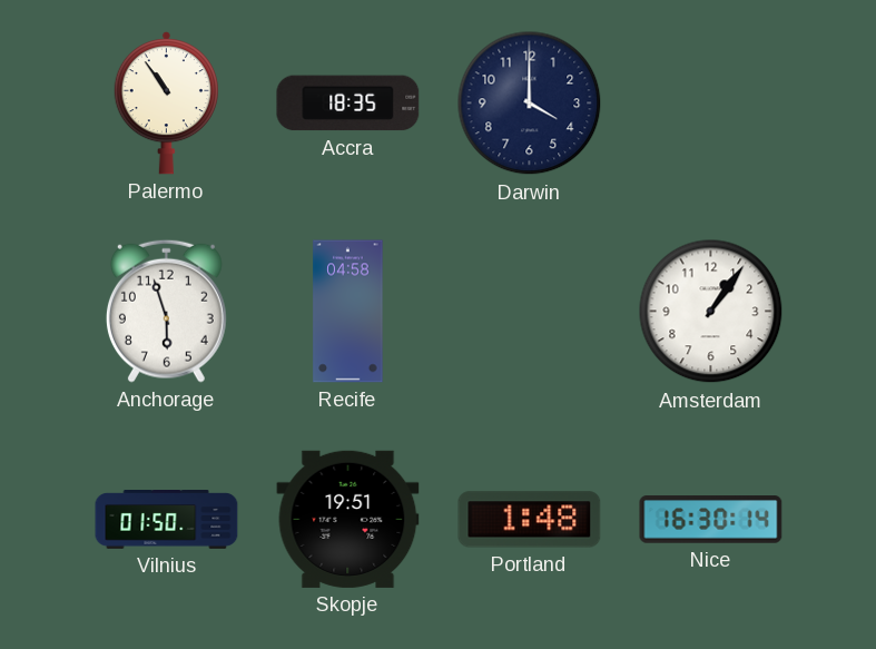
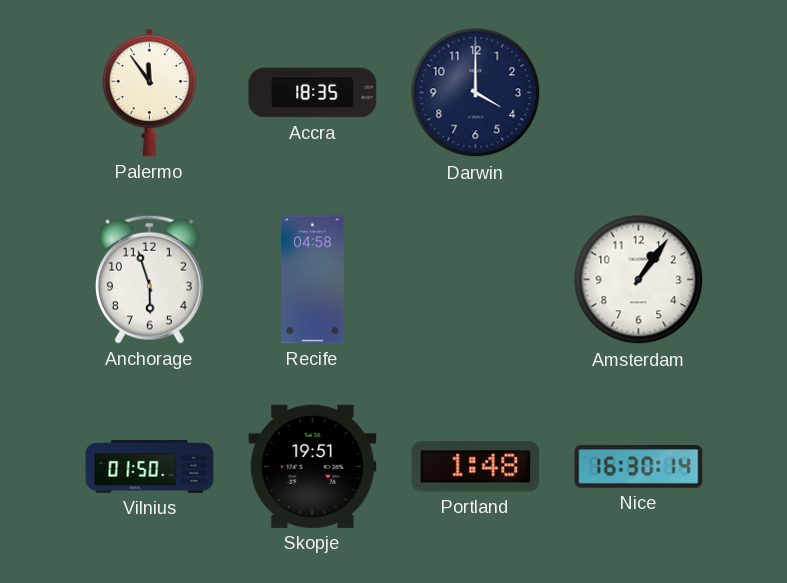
Palermo: 10:54 -> 11:54 (149, 92)
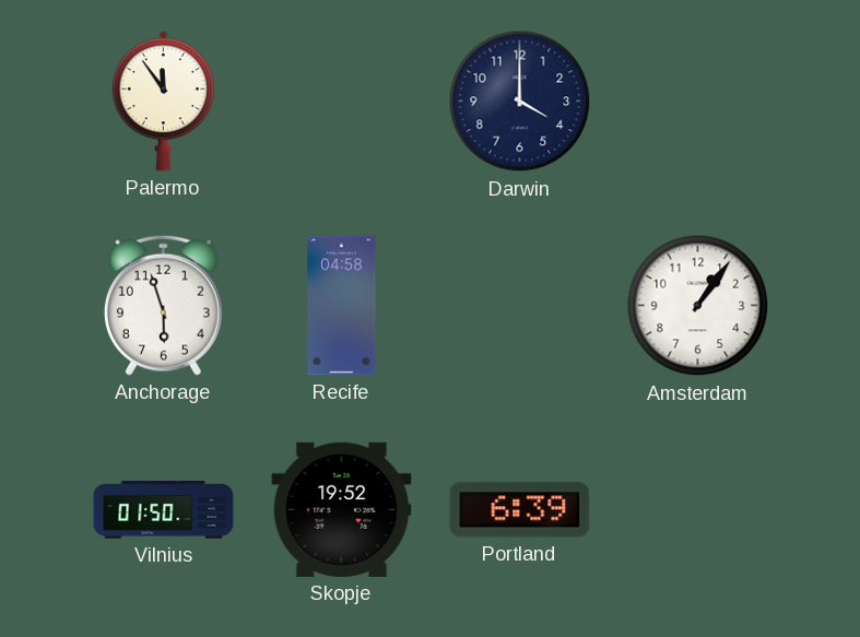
Accra: 18:35 -> none (313, 93)
Skopje: 19:51 -> 19:52 (342, 509)
Portland: 1:48 -> 6:39 (520, 510)
Nice: 16:30 -> none (639, 467)
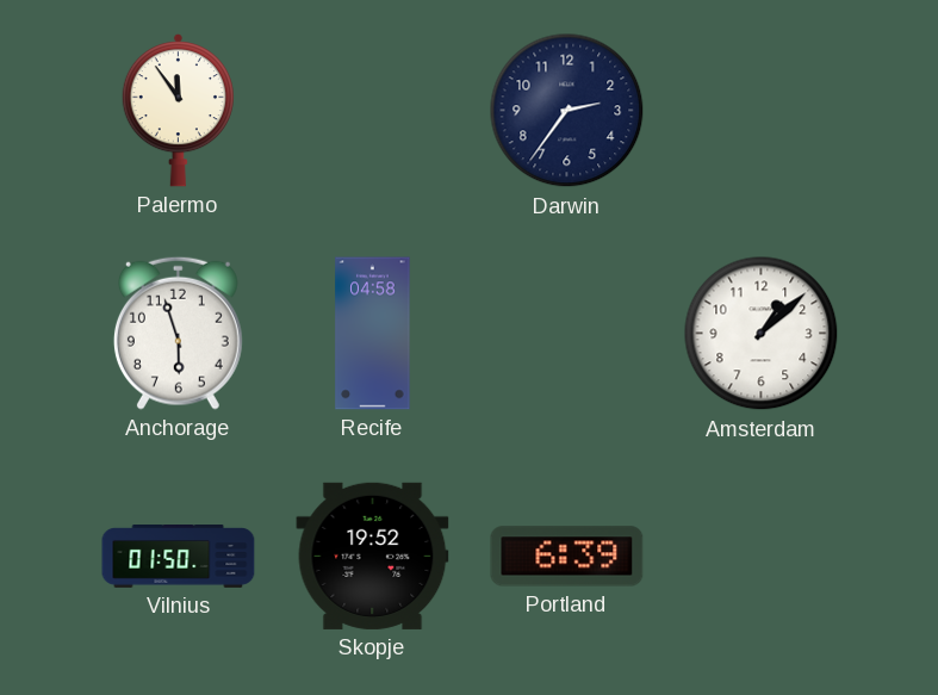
Darwin: 4:00 -> 2:36 (567, 111)
Amsterdam: 1:06 -> 1:08 (762, 334)
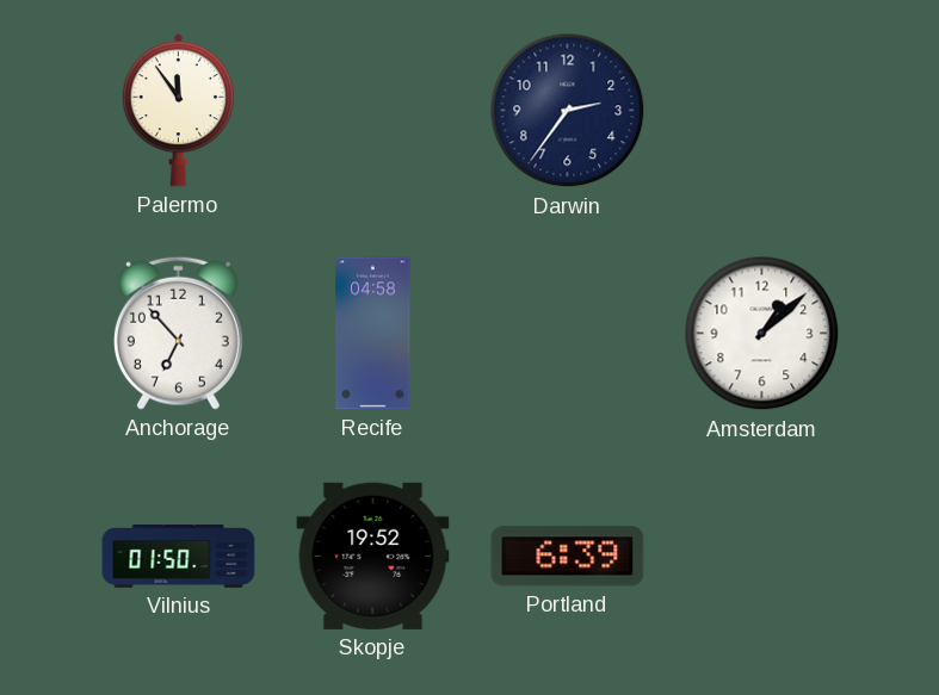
Anchorage: 5:57 -> 6:53 (178, 333)
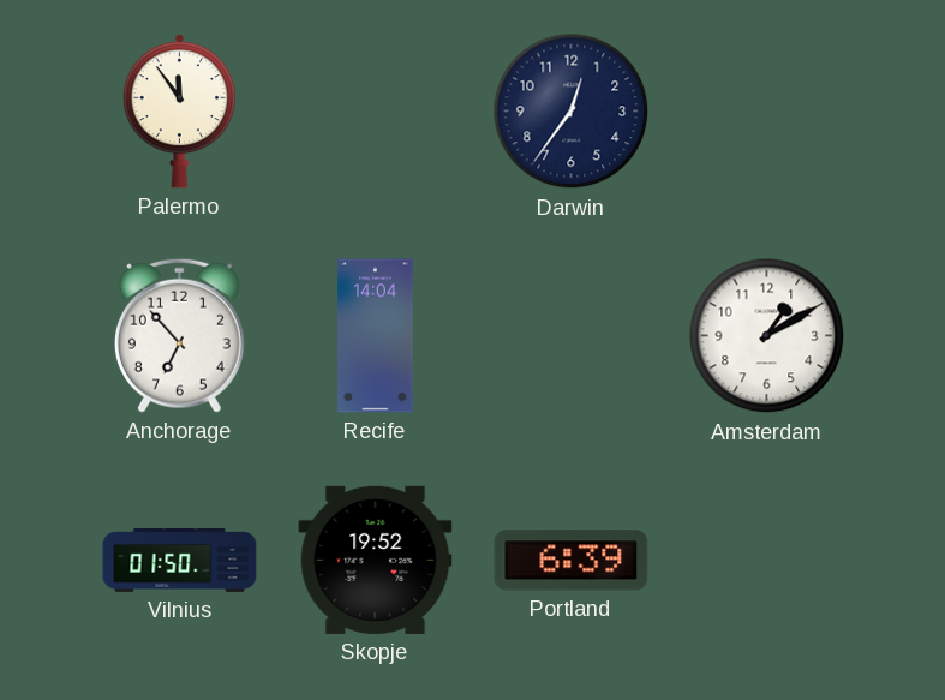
Darwin: 2:36 -> 12:36 (572, 112)
Recife: 04:58 -> 14:04 (376, 336)
Amsterdam: 1:08 -> 1:10 (767, 336)
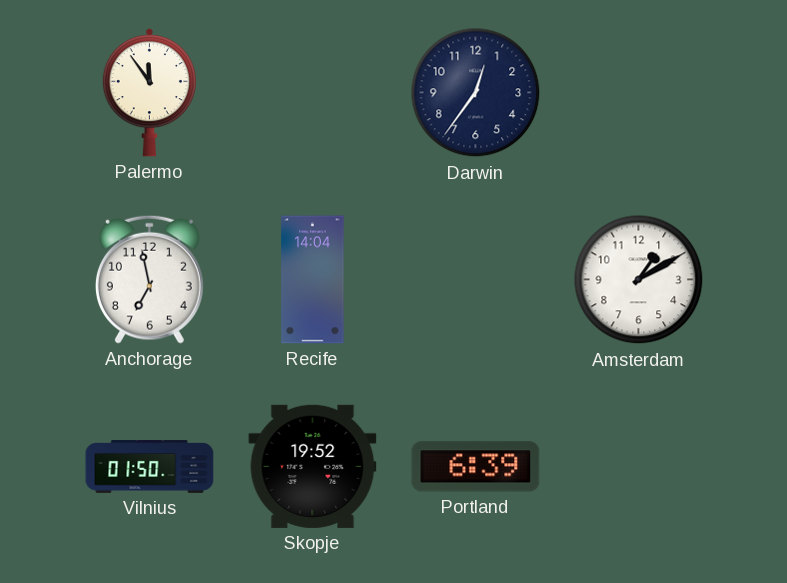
Anchorage: 6:53 -> 6:58 (149, 279)
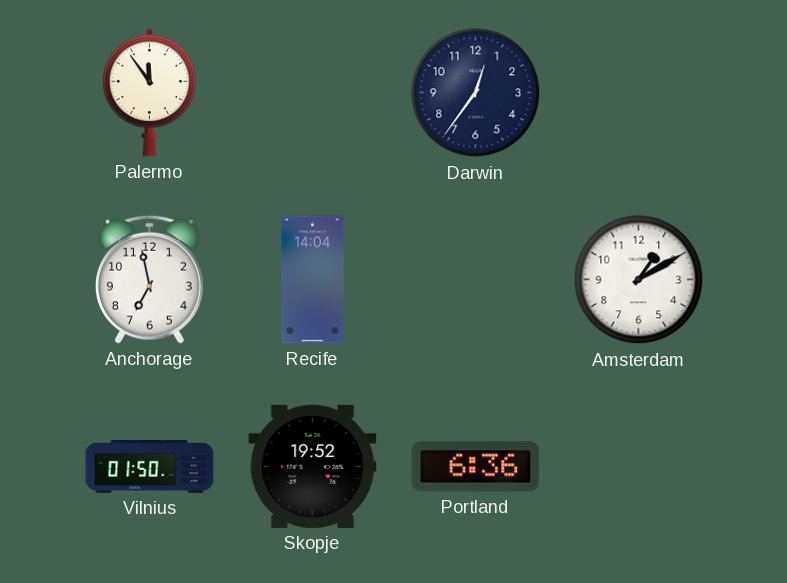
Portland: 6:39 -> 6:36 (476, 467)
